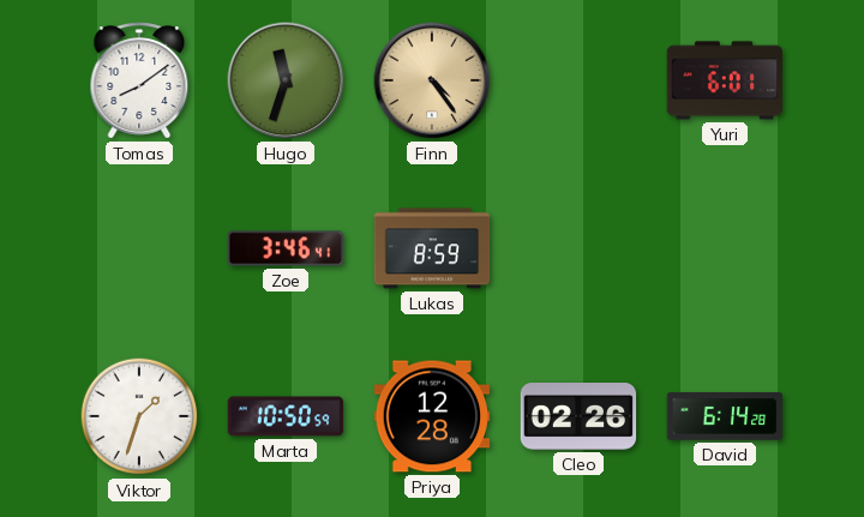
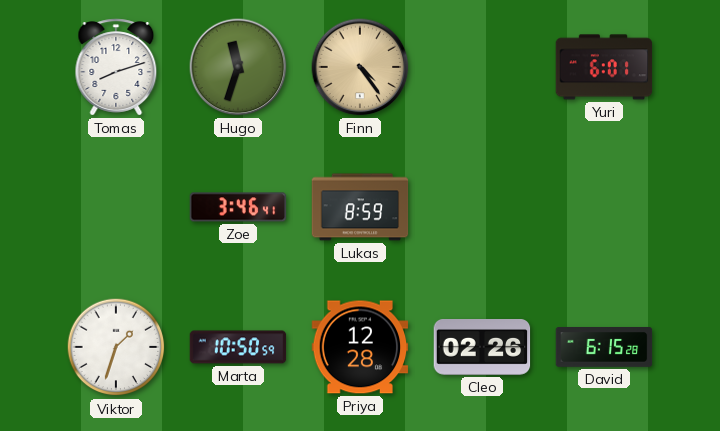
Tomas: 8:09 -> 8:12 (116, 67)
David: 6:14 -> 6:15 (604, 348)
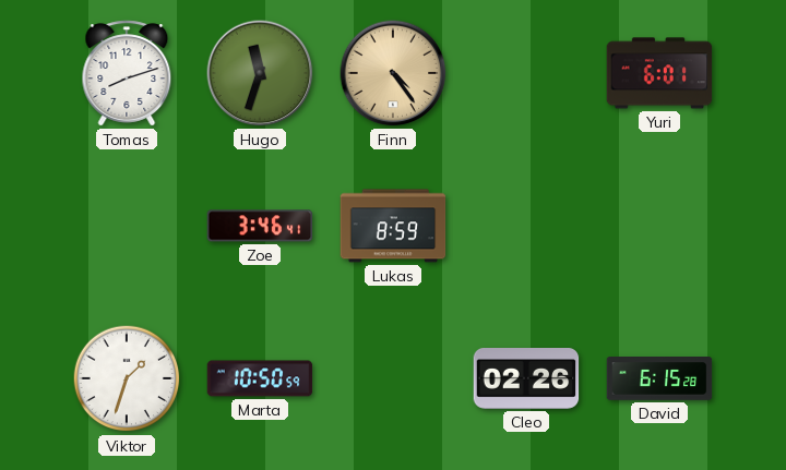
Priya: 12:28 -> none (360, 347)
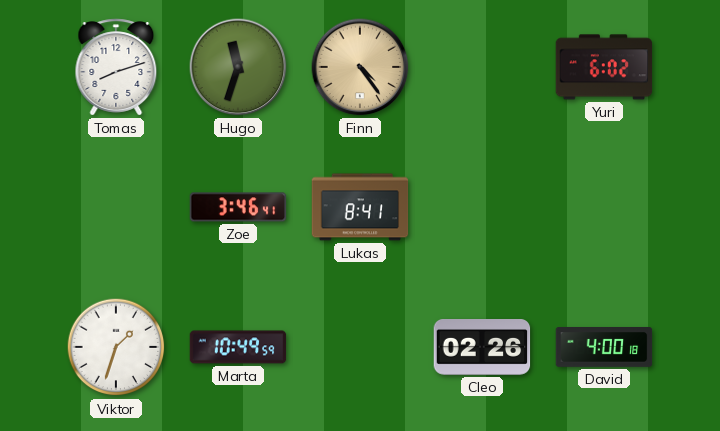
Yuri: 6:01 -> 6:02 (604, 67)
Lukas: 8:59 -> 8:41 (360, 207)
Marta: 10:50 -> 10:49 (238, 347)
David: 6:15 -> 4:00 (604, 348)
